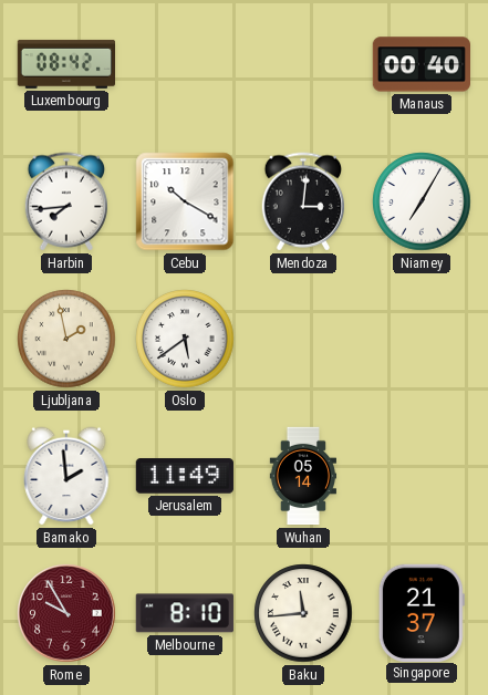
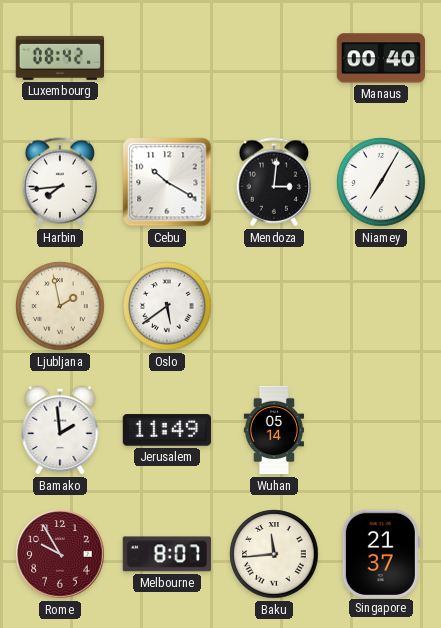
Melbourne: 8:10 -> 8:07 (167, 554)
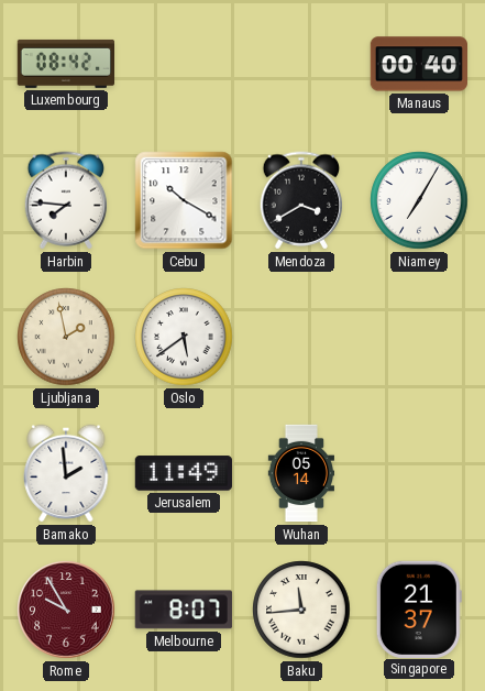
Harbin: 7:44 -> 7:46 (65, 200)
Mendoza: 3:01 -> 3:40 (300, 200)
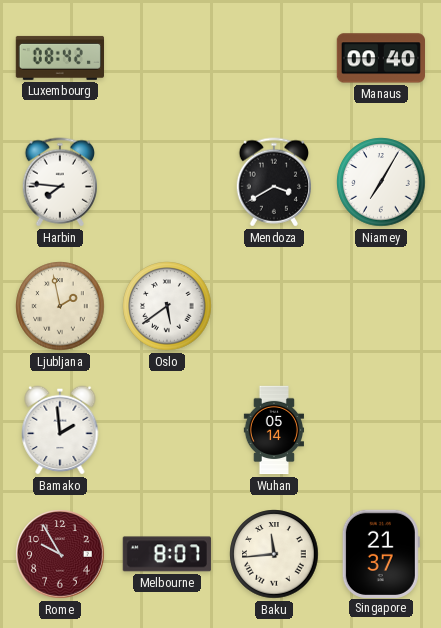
Cebu: 10:20 -> none (184, 200)
Jerusalem: 11:49 -> none (184, 473)
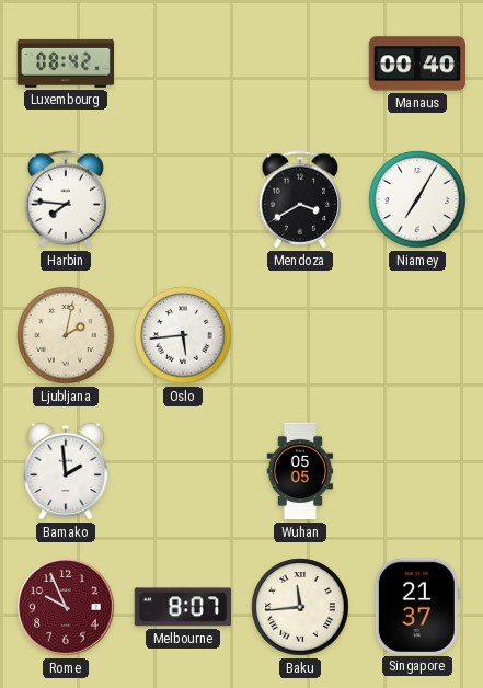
Ljubljana: 1:58 -> 2:02 (66, 335)
Oslo: 5:39 -> 5:44 (183, 335)
Wuhan: 05:14 -> 05:05 (299, 471)
Rome: 9:55 -> 9:56 (66, 607)
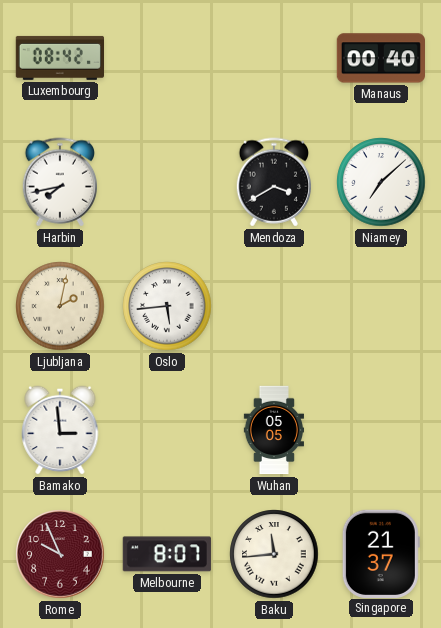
Harbin: 7:46 -> 7:43 (59, 182)
Niamey: 7:05 -> 7:08 (381, 182)
Bamako: 1:59 -> 2:59 (60, 430)
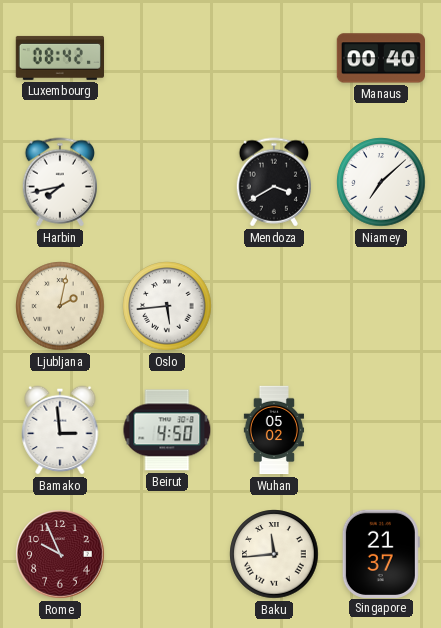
Beirut: none -> 4:50 (167, 430)
Wuhan: 05:05 -> 05:02 (273, 430)
Melbourne: 8:07 -> none (167, 554)
